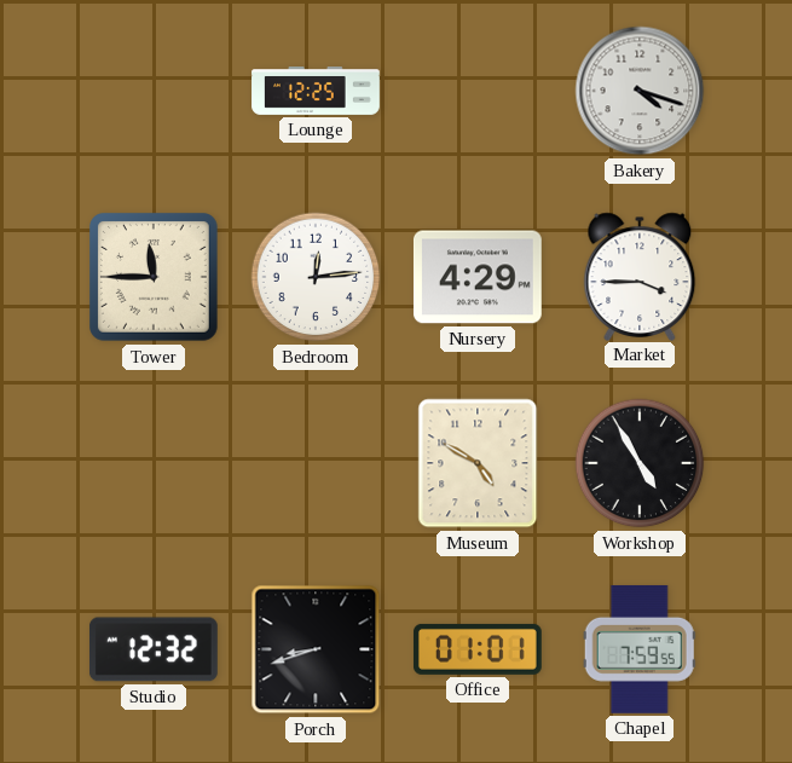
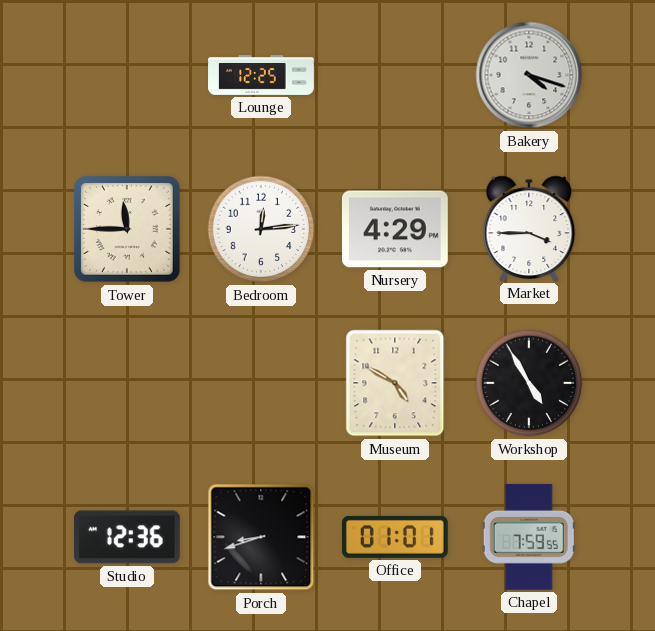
Studio: 12:32 -> 12:36 (127, 537)
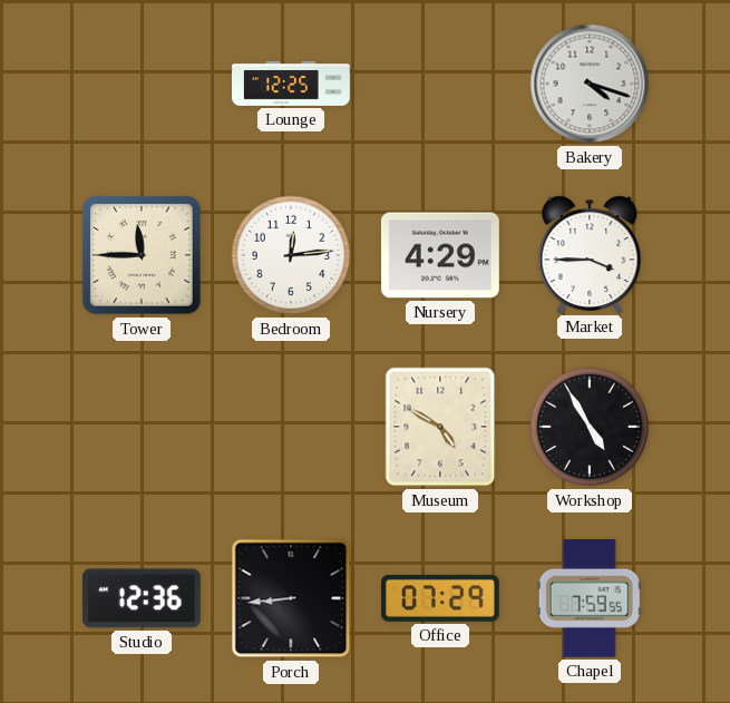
Porch: 8:42 -> 8:44 (291, 598)
Office: 01:01 -> 07:29 (440, 598)
